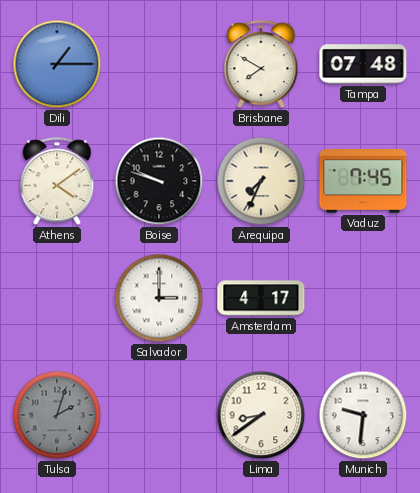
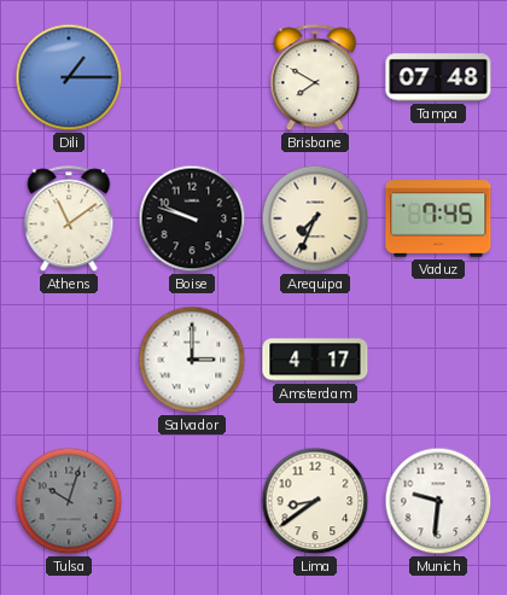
Athens: 4:09 -> 11:09 (69, 220)
Tulsa: 2:03 -> 10:03 (69, 501)
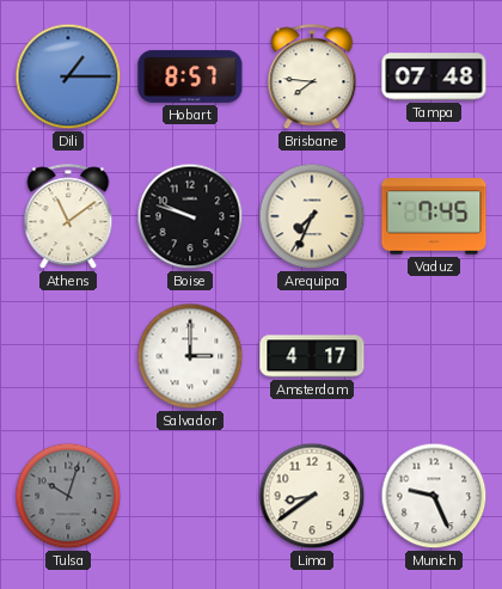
Hobart: none -> 8:57 (190, 76)
Brisbane: 7:50 -> 7:46 (312, 78)
Munich: 9:31 -> 9:26 (434, 496)
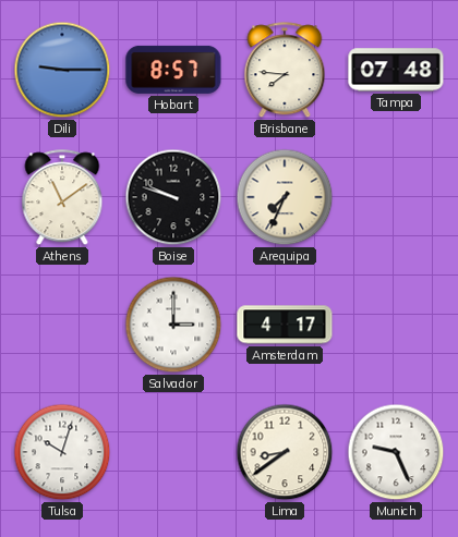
Dili: 1:15 -> 9:15 (62, 70)
Vaduz: 7:45 -> none (434, 216)
Tulsa dial: grey -> white (62, 452)
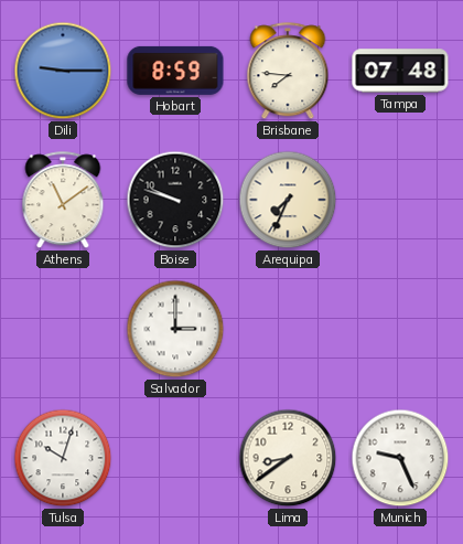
Hobart: 8:57 -> 8:59 (175, 71)
Amsterdam: 4:17 -> none (285, 325)
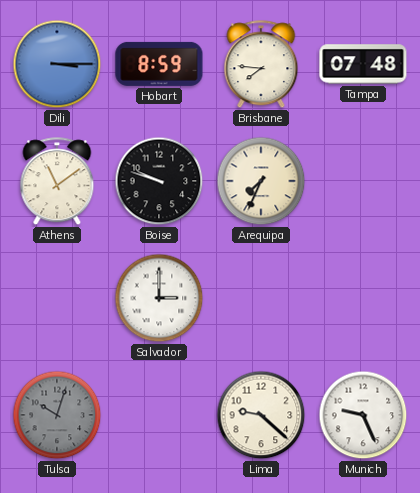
Dili: 9:15 -> 3:15 (57, 64)
Tulsa dial: white -> grey (57, 415)
Lima: 8:39 -> 9:22 (261, 415)
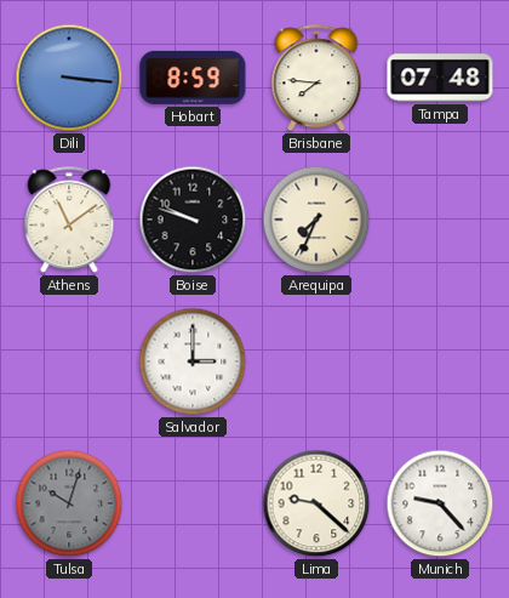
Dili: 3:15 -> 3:16 (69, 78)
Munich: 9:26 -> 9:23 (440, 503)
